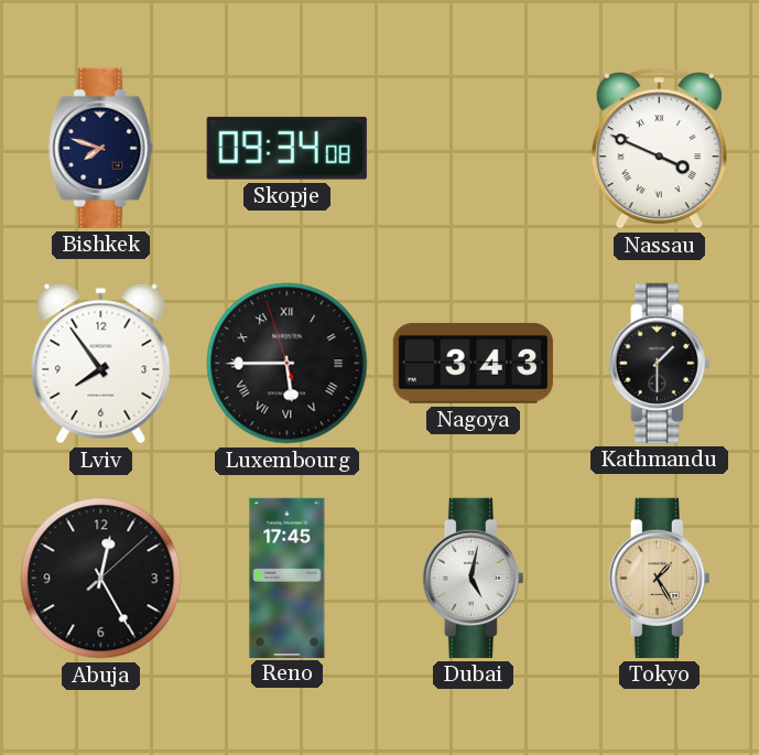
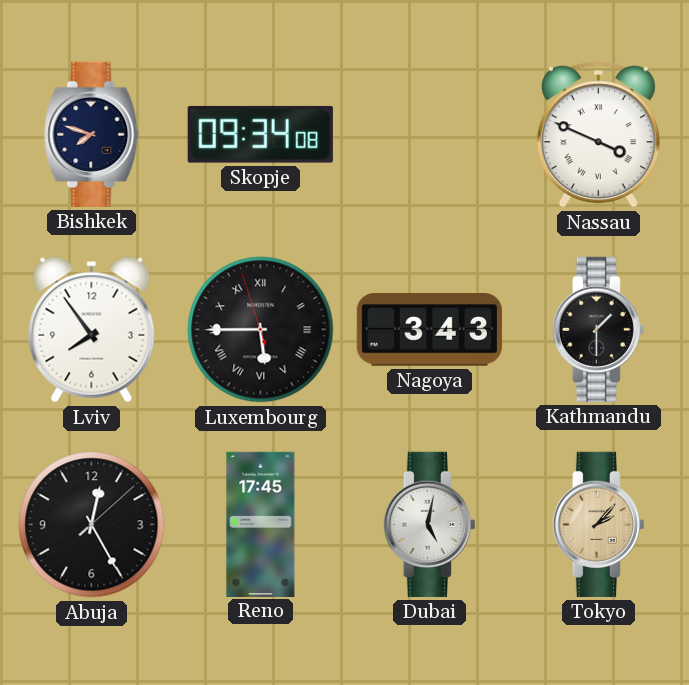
Tokyo: 1:25 -> 2:07 (598, 524)
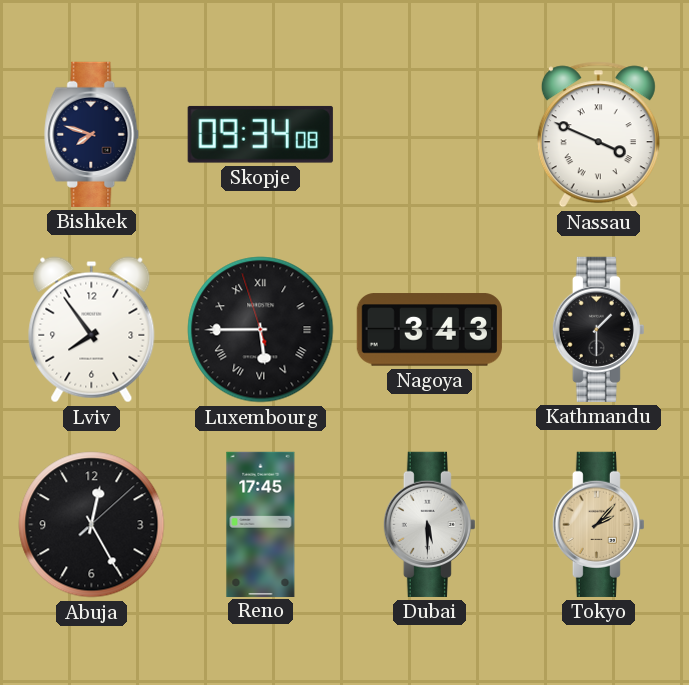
Dubai: 5:02 -> 5:30 (429, 524)
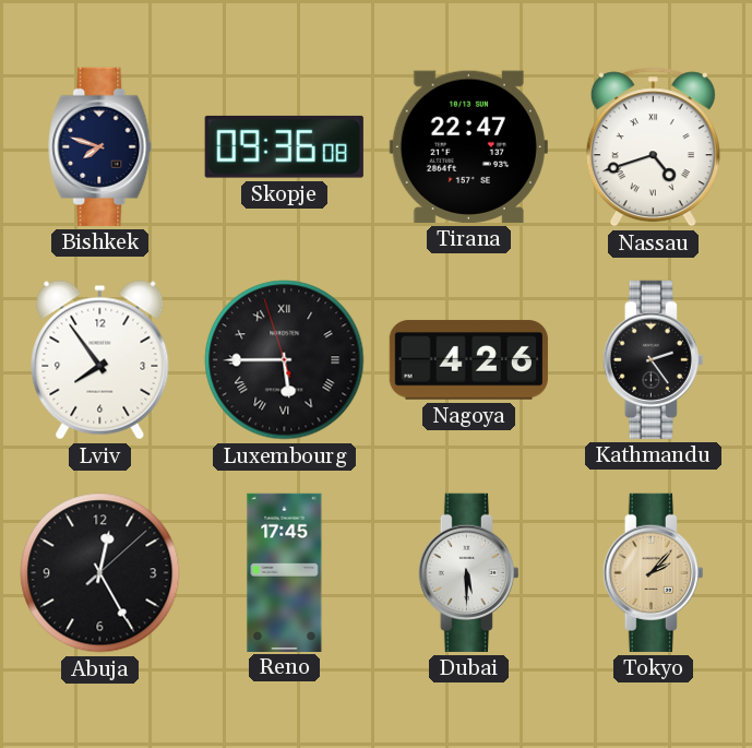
Skopje: 09:34 -> 09:36 (284, 146)
Tirana: none -> 22:47 (468, 146)
Nassau: 3:49 -> 4:42 (653, 147)
Nagoya: 3:43 -> 4:26 (468, 360)
Kathmandu: 1:30 -> 2:24 (653, 359)
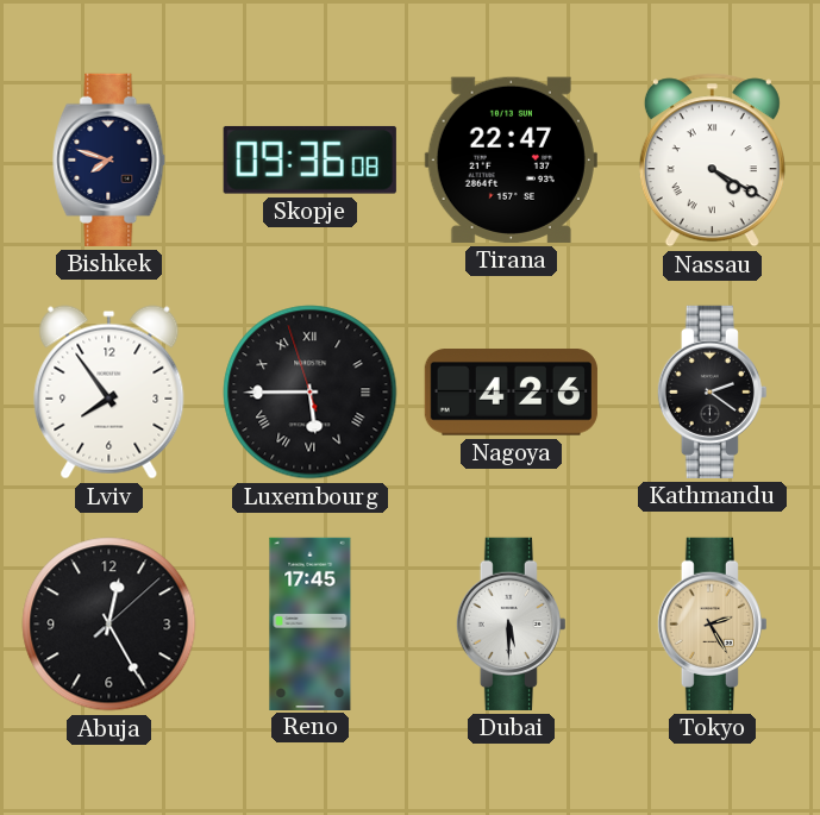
Nassau: 4:42 -> 4:20 (712, 161)
Kathmandu: 2:24 -> 2:21 (712, 391)
Tokyo: 2:07 -> 2:25 (712, 623)
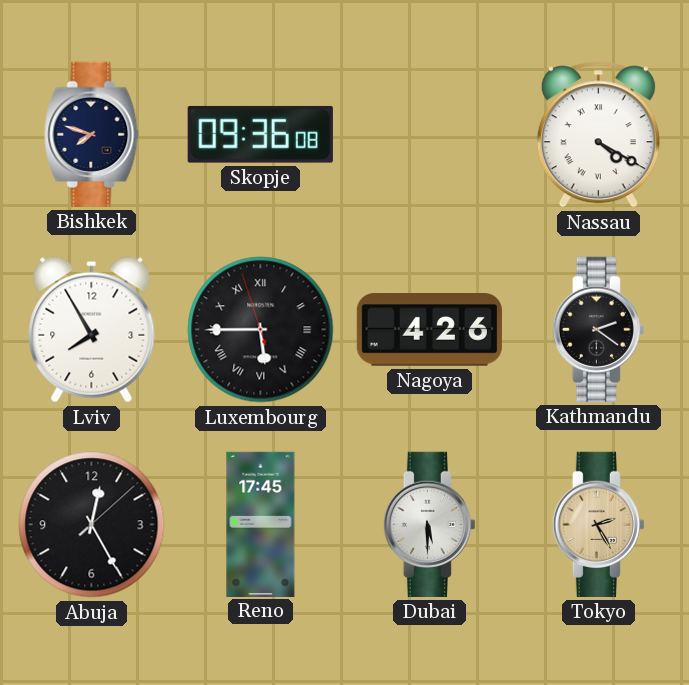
Tirana: 22:47 -> none (511, 159)
Lviv: 7:54 -> 7:55 (92, 330)
